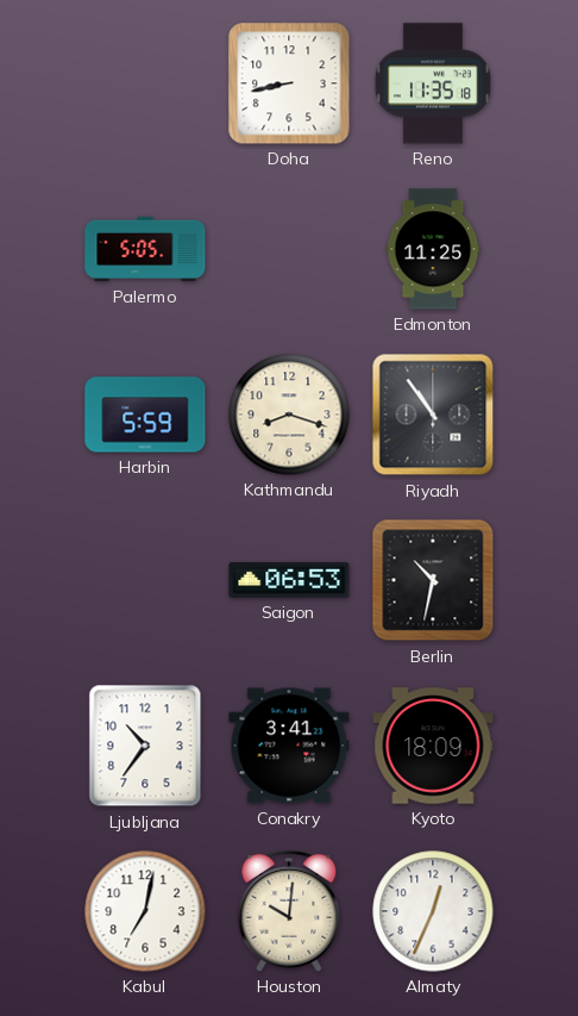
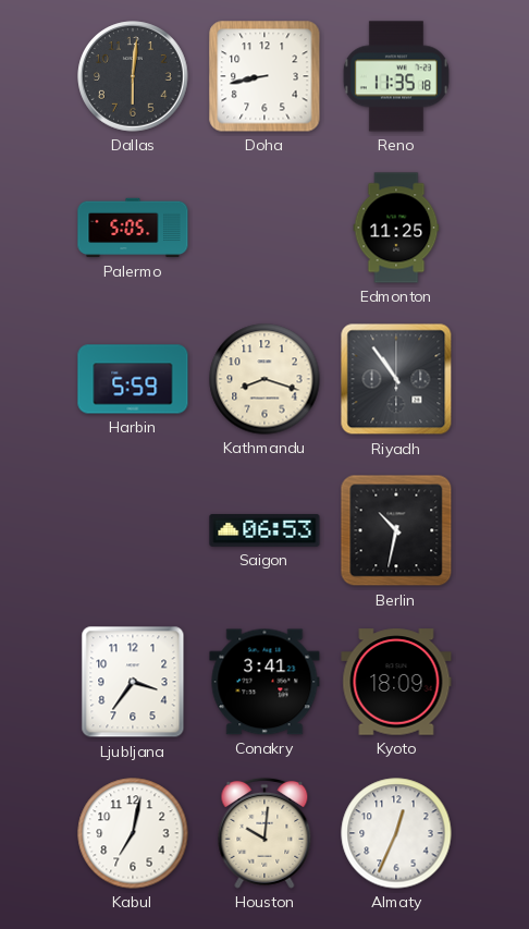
Dallas: none -> 6:01 (133, 76)
Ljubljana: 10:36 -> 3:36 (133, 682)
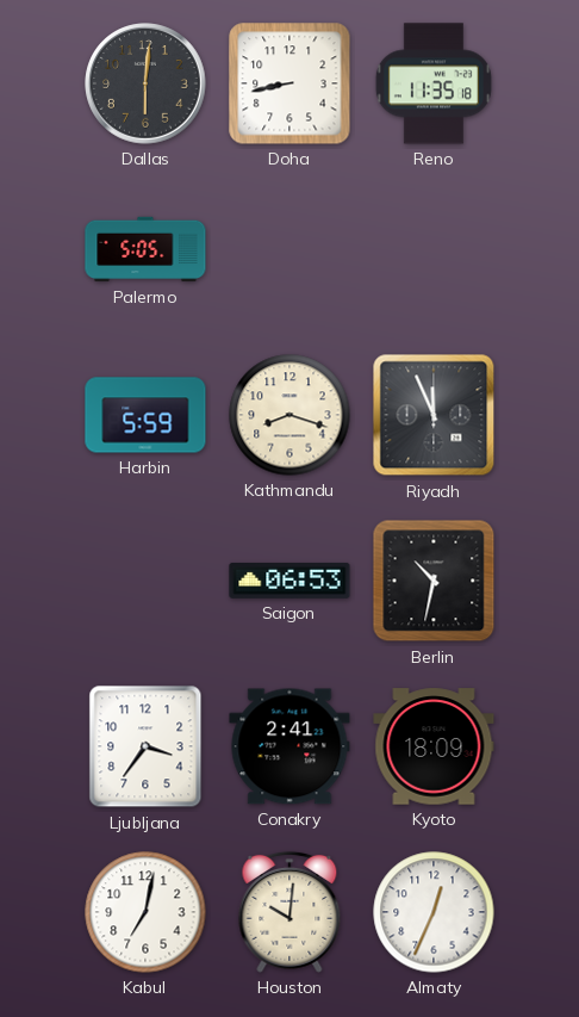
Edmonton: 11:25 -> none (396, 228)
Riyadh: 10:54 -> 11:56 (434, 415)
Conakry: 3:41 -> 2:41 (289, 746)
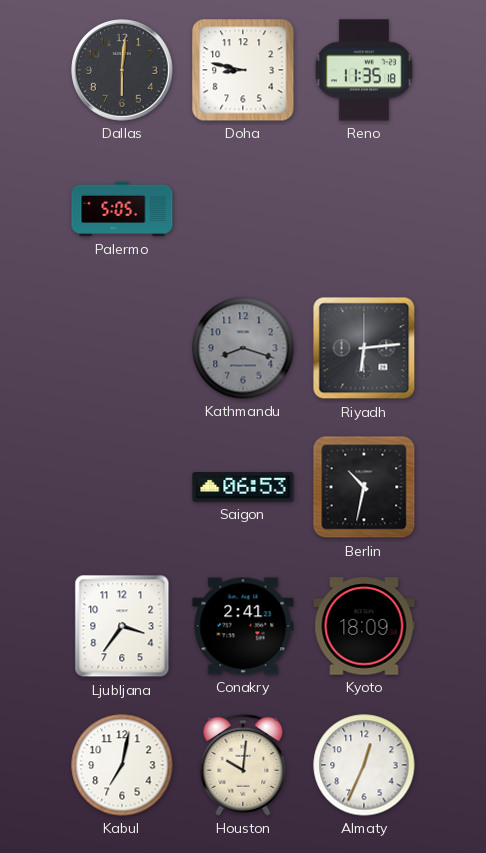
Doha: 8:43 -> 8:47 (243, 70)
Harbin: 5:59 -> none (145, 415)
Kathmandu dial: cream -> grey (243, 348)
Riyadh: 11:56 -> 6:14 (364, 348)
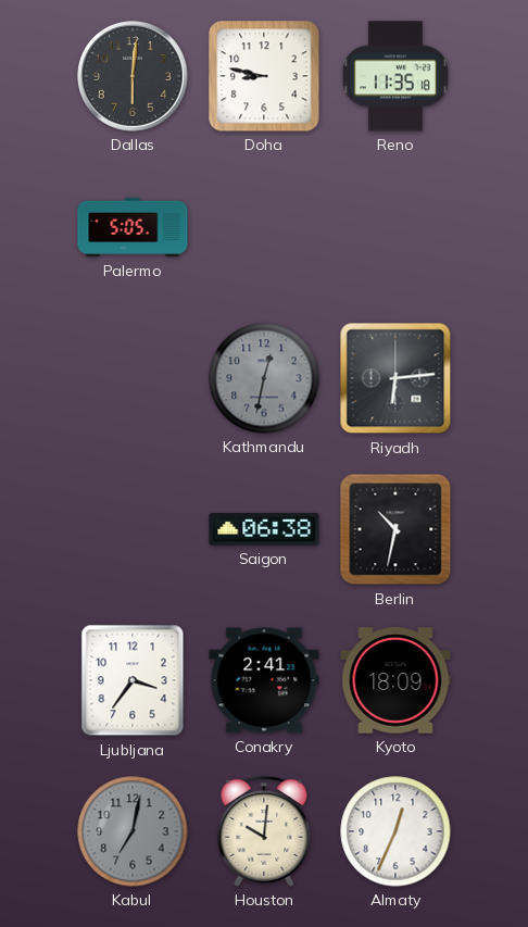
Kathmandu: 8:18 -> 12:32 (264, 378)
Saigon: 06:53 -> 06:38 (264, 529)
Kabul dial: white -> grey (133, 831)
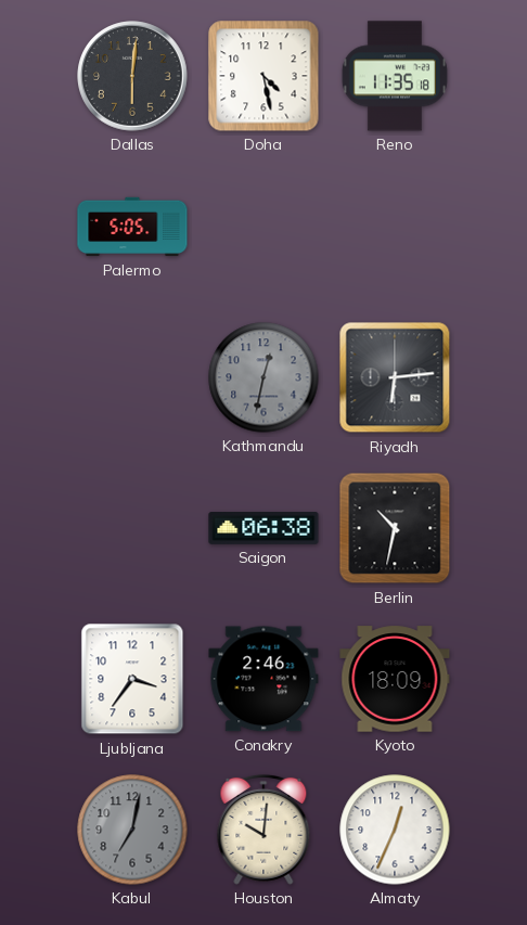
Doha: 8:47 -> 4:28 (263, 76)
Conakry: 2:41 -> 2:46 (263, 679)
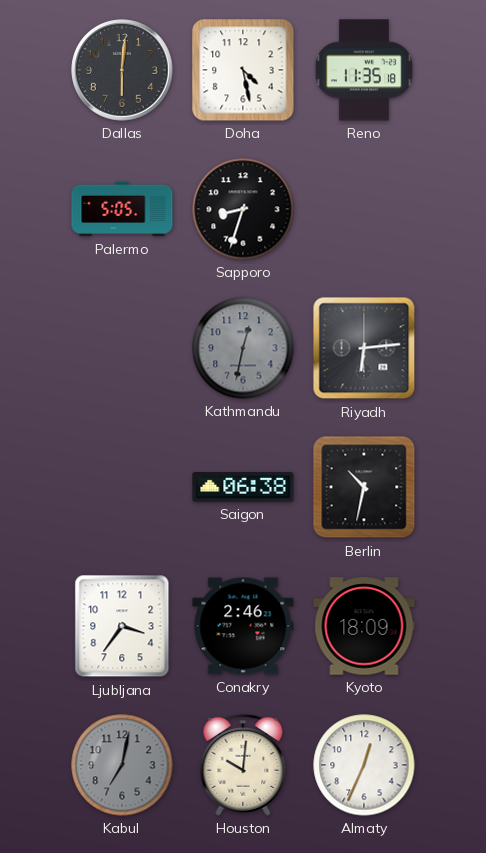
Sapporo: none -> 8:33 (243, 209)
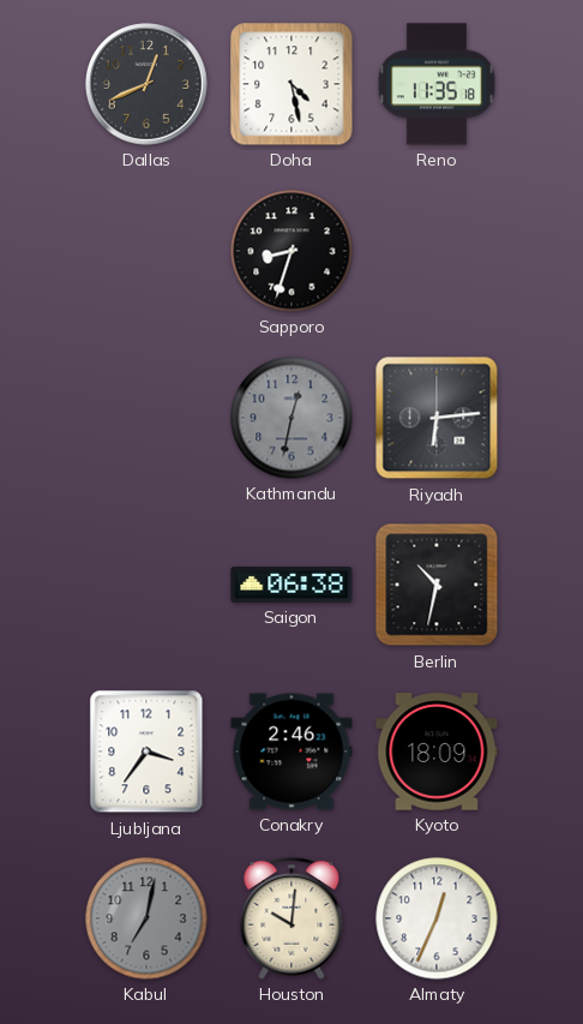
Dallas: 6:01 -> 12:41 (146, 84)
Palermo: 5:05 -> none (122, 209)
